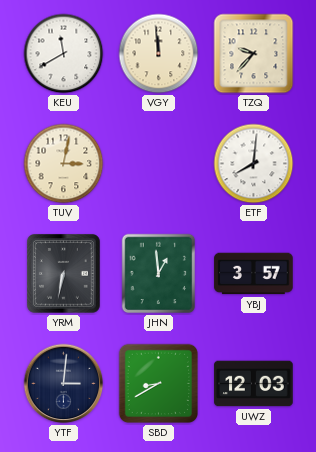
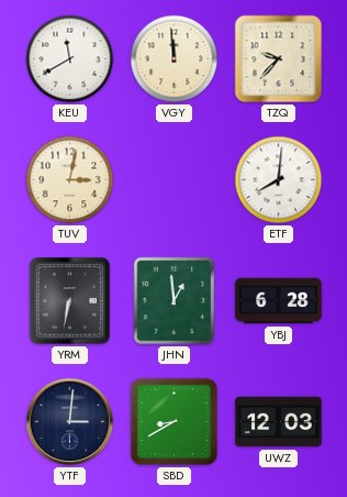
YBJ: 3:57 -> 6:28 (279, 301)
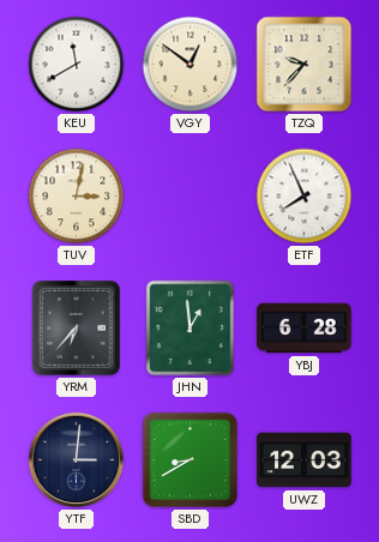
VGY: 11:59 -> 12:51 (191, 65)
ETF: 8:01 -> 7:56 (305, 197)
YRM: 6:32 -> 6:37 (77, 329)
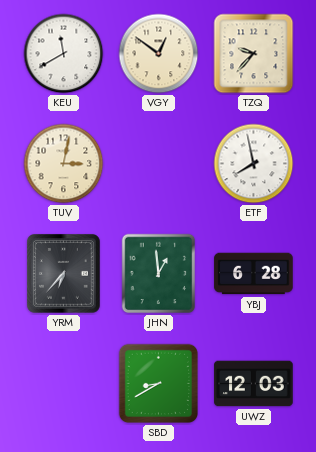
ETF: 7:56 -> 7:58 (254, 164)
YTF: 3:01 -> none (77, 460)
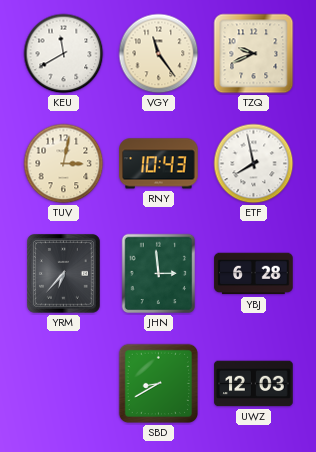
VGY: 12:51 -> 11:24 (159, 54)
TZQ: 9:37 -> 9:41 (254, 54)
RNY: none -> 10:43 (159, 164)
JHN: 12:59 -> 2:59 (159, 274)
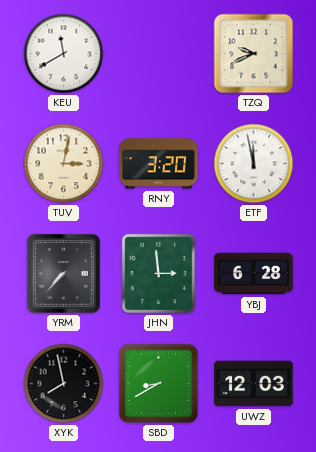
VGY: 11:24 -> none (159, 54)
RNY: 10:43 -> 3:20 (159, 164)
ETF: 7:58 -> 11:58 (254, 164)
YRM: 6:37 -> 7:37 (64, 274)
XYK: none -> 7:58 (64, 384)
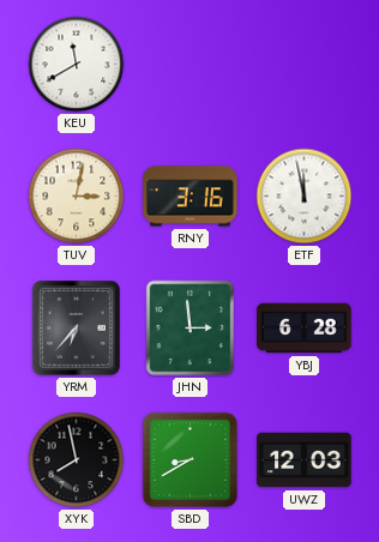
TZQ: 9:41 -> none (254, 54)
RNY: 3:20 -> 3:16 (191, 197)
YRM: 7:37 -> 6:37 (77, 329)
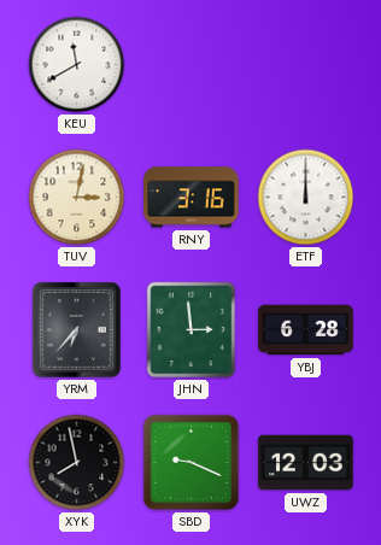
ETF: 11:58 -> 12:00 (306, 198)
SBD: 8:40 -> 9:19 (192, 463)
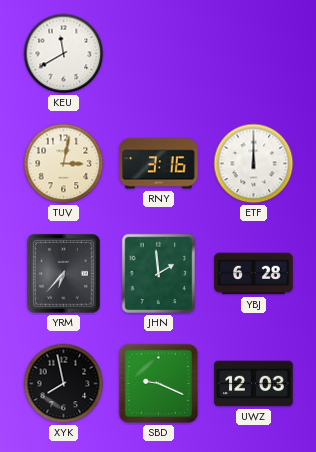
JHN: 2:59 -> 1:59 (159, 274)
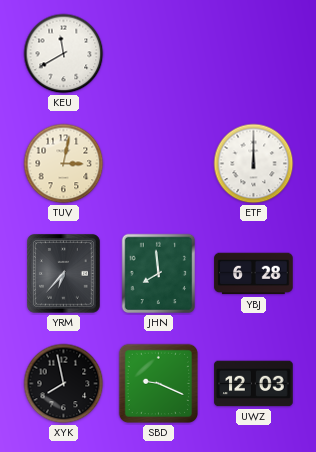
RNY: 3:16 -> none (159, 164)
JHN: 1:59 -> 7:59 (159, 274)
